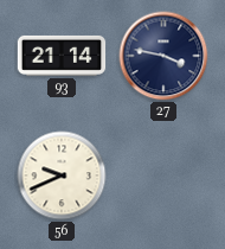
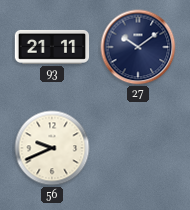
93: 21:14 -> 21:11 (52, 47)
27: 3:47 -> 10:09 (138, 47)
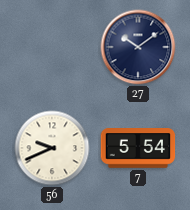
93: 21:11 -> none (52, 47)
7: none -> 5:54 (138, 149)
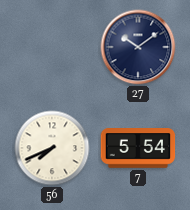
56: 9:41 -> 7:41 (52, 148)
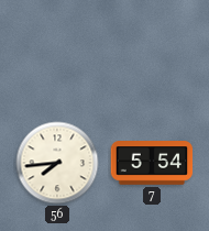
27: 10:09 -> none (138, 47)
56: 7:41 -> 7:44 (57, 163)
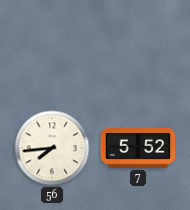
7: 5:54 -> 5:52 (138, 149)
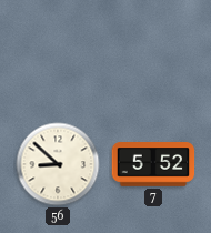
56: 7:44 -> 8:52 (58, 164)
